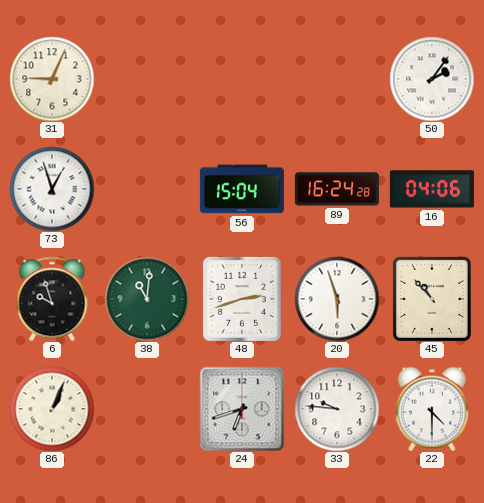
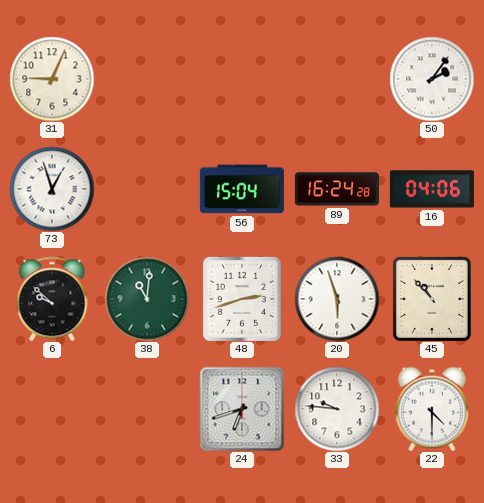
6: 9:57 -> 9:52 (52, 299)
86: 1:04 -> none (52, 409)
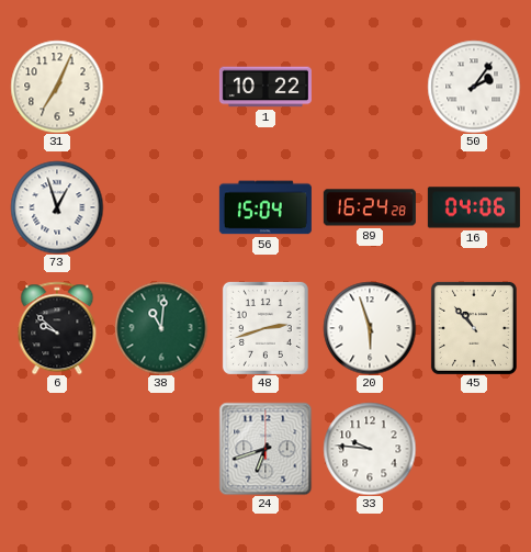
31: 9:04 -> 7:04 (57, 87)
1: none -> 10:22 (265, 87)
22: 4:30 -> none (432, 409)
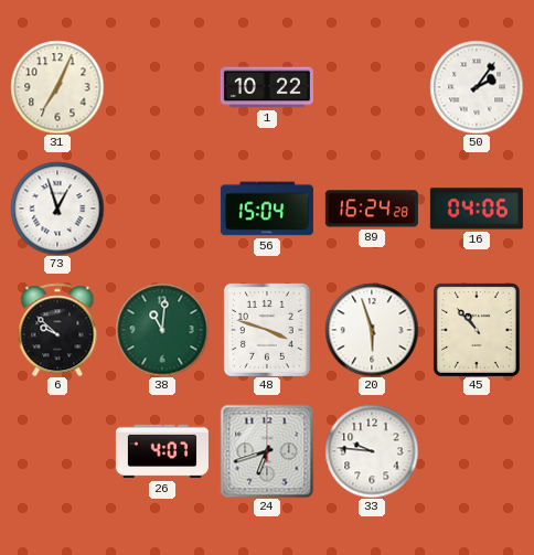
48: 2:42 -> 3:48 (267, 330)
26: none -> 4:07 (162, 451)
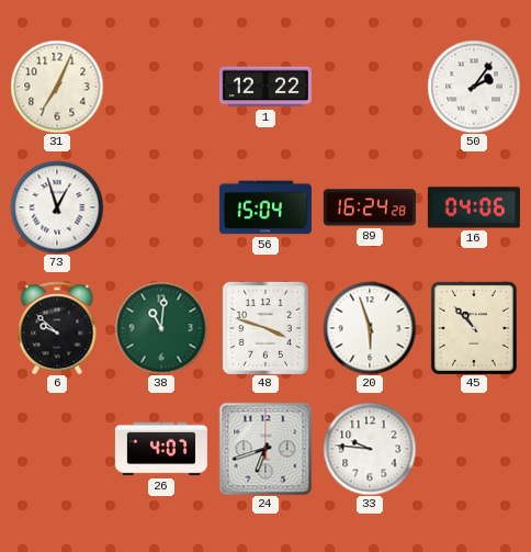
1: 10:22 -> 12:22 (265, 87)
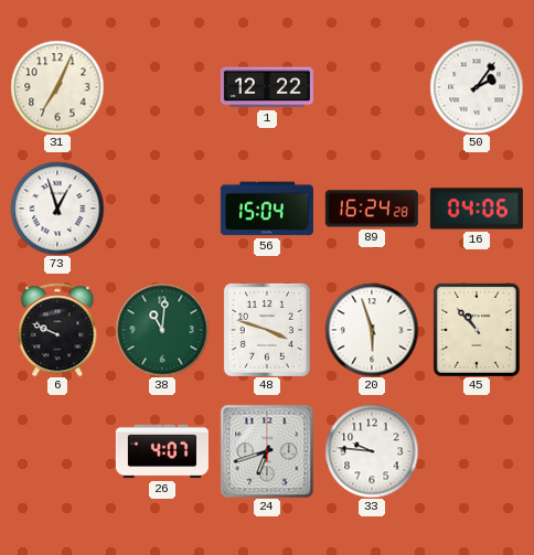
6: 9:52 -> 9:49 (57, 330)
